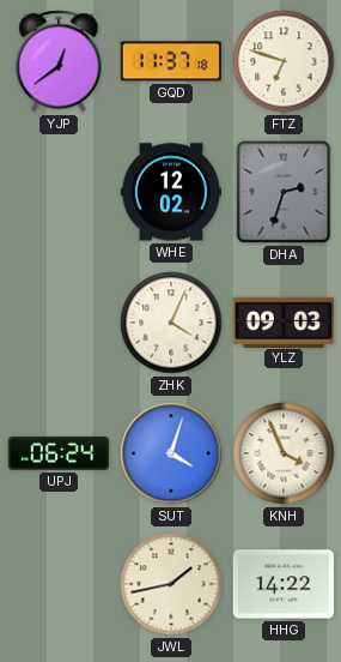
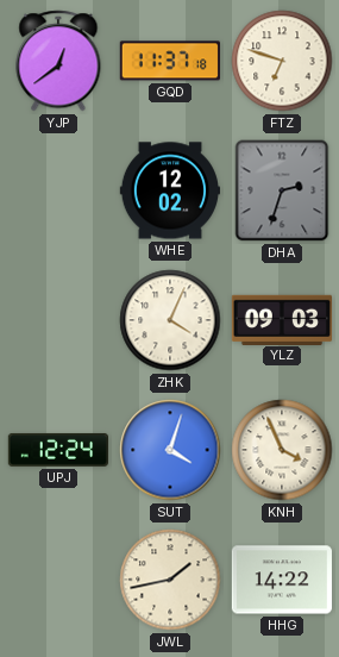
UPJ: 06:24 -> 12:24 (57, 450)
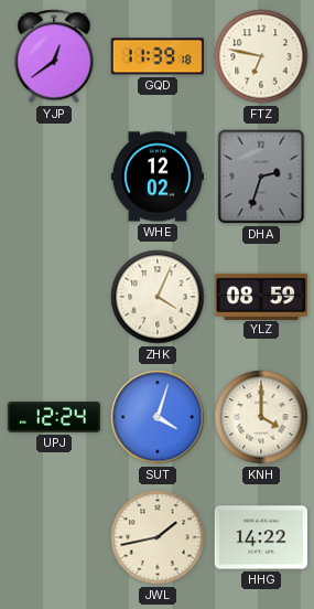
GQD: 11:37 -> 11:39 (158, 56)
FTZ: 6:48 -> 6:47 (261, 56)
YLZ: 09:03 -> 08:59 (260, 296)
KNH: 3:56 -> 4:00 (261, 417)
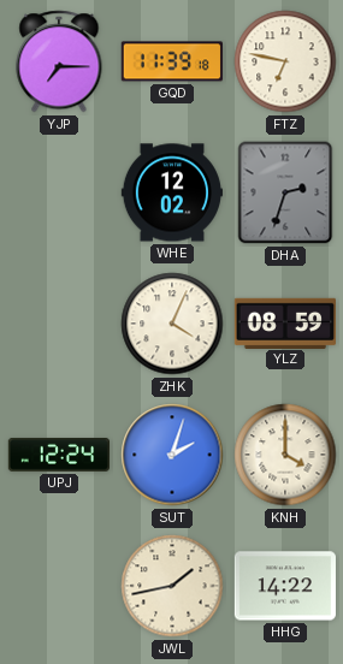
YJP: 12:39 -> 7:15 (59, 61)
SUT: 4:03 -> 2:03 (172, 455)
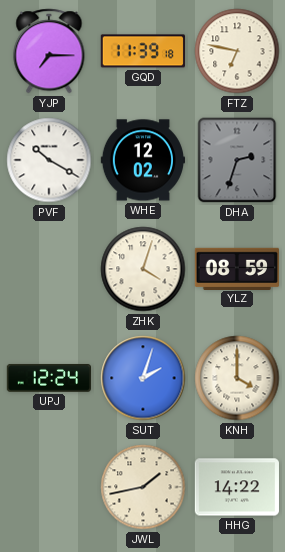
PVF: none -> 10:20 (49, 160)
ZHK: 4:04 -> 4:03 (143, 269)
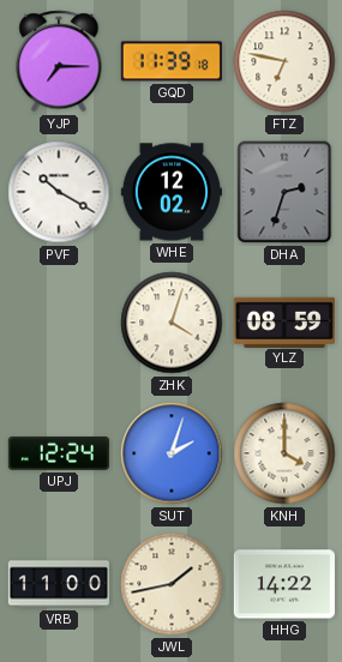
VRB: none -> 11:00 (58, 584)
